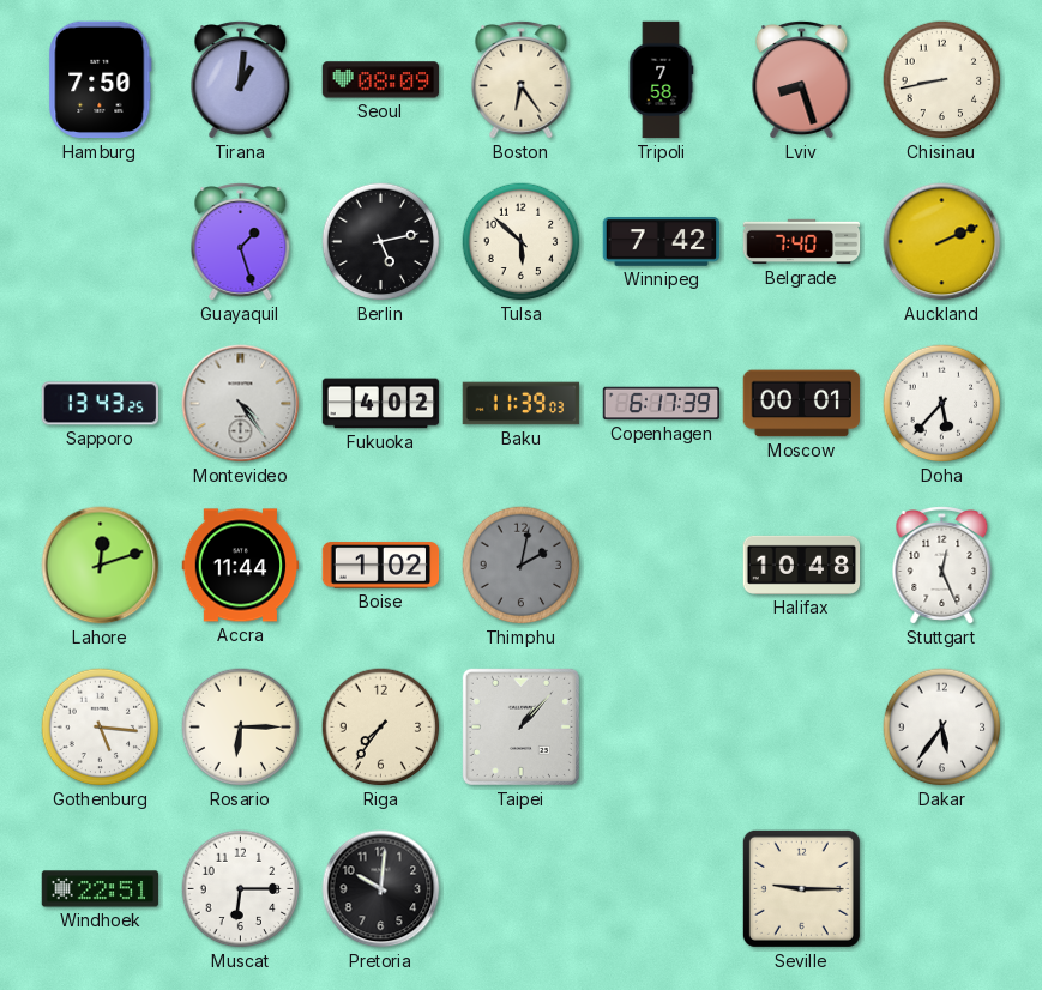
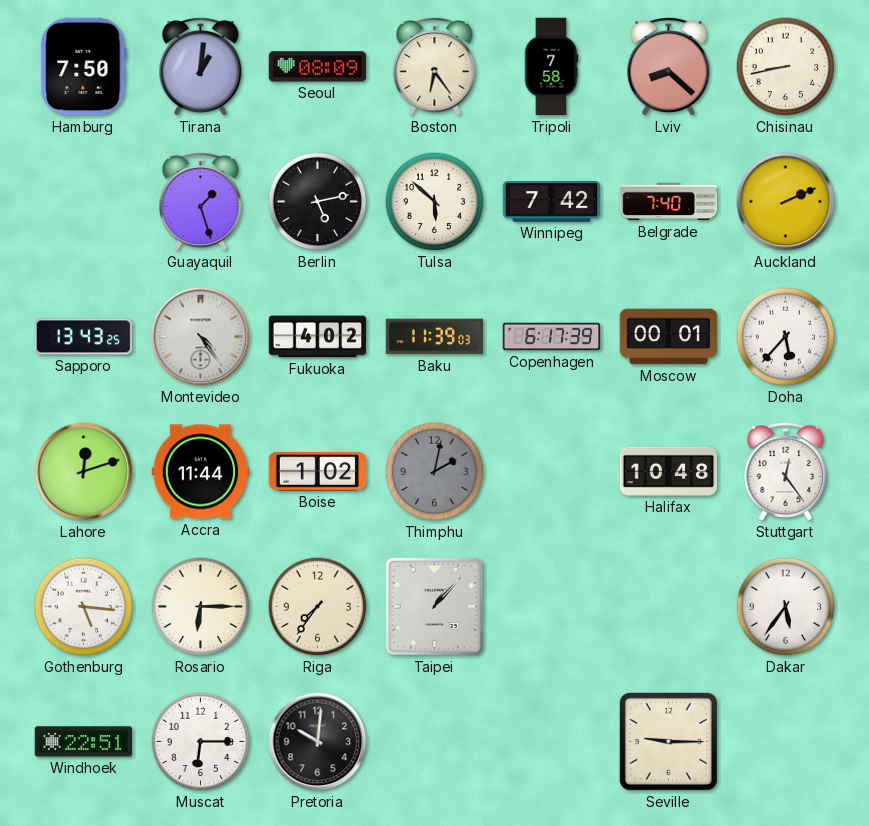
Lviv: 8:27 -> 8:22 (669, 67)
Stuttgart: 12:26 -> 12:24 (786, 472)
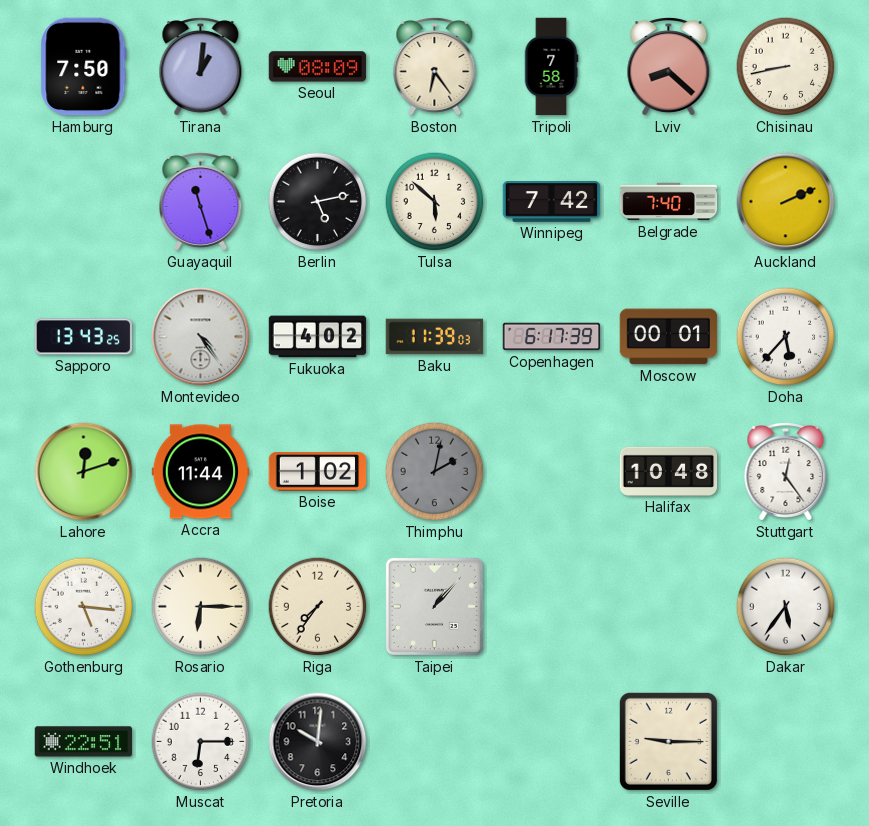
Guayaquil: 1:27 -> 11:27 (201, 202)
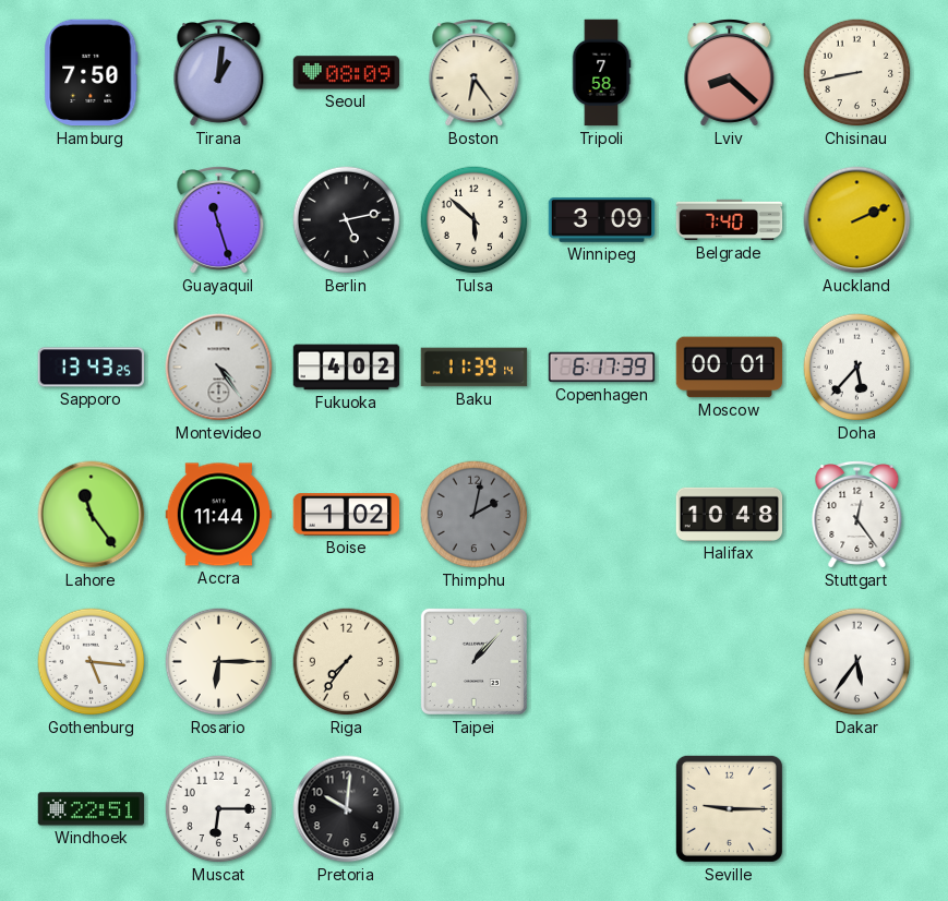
Winnipeg: 7:42 -> 3:09 (602, 220)
Baku: 11:39:03 -> 11:39:14 (475, 368)
Lahore: 12:12 -> 11:24 (92, 515)
